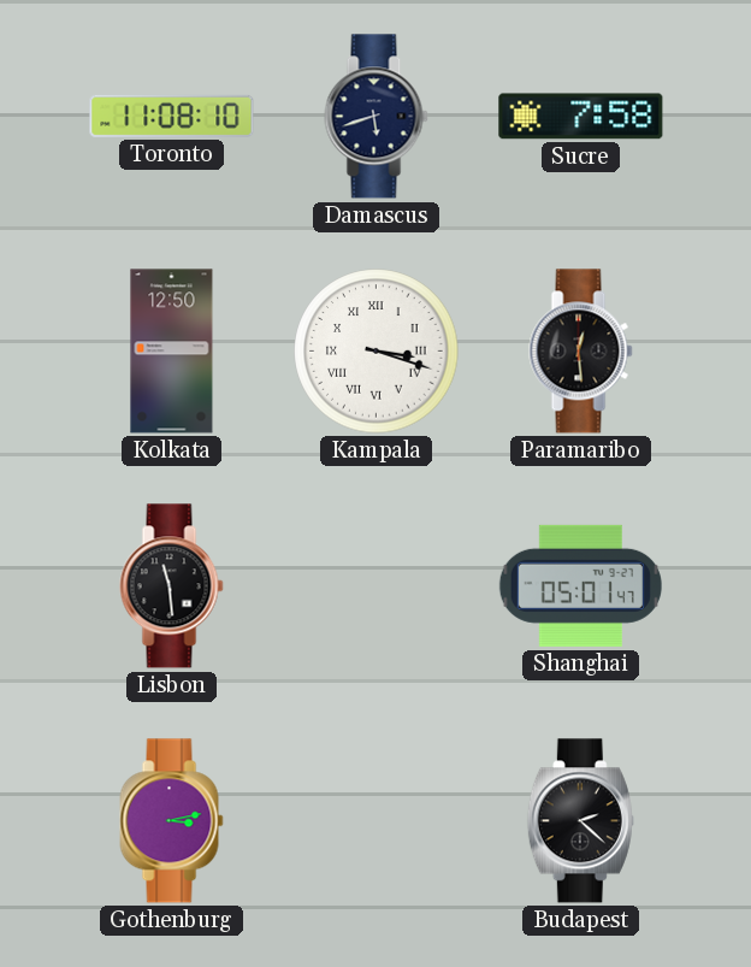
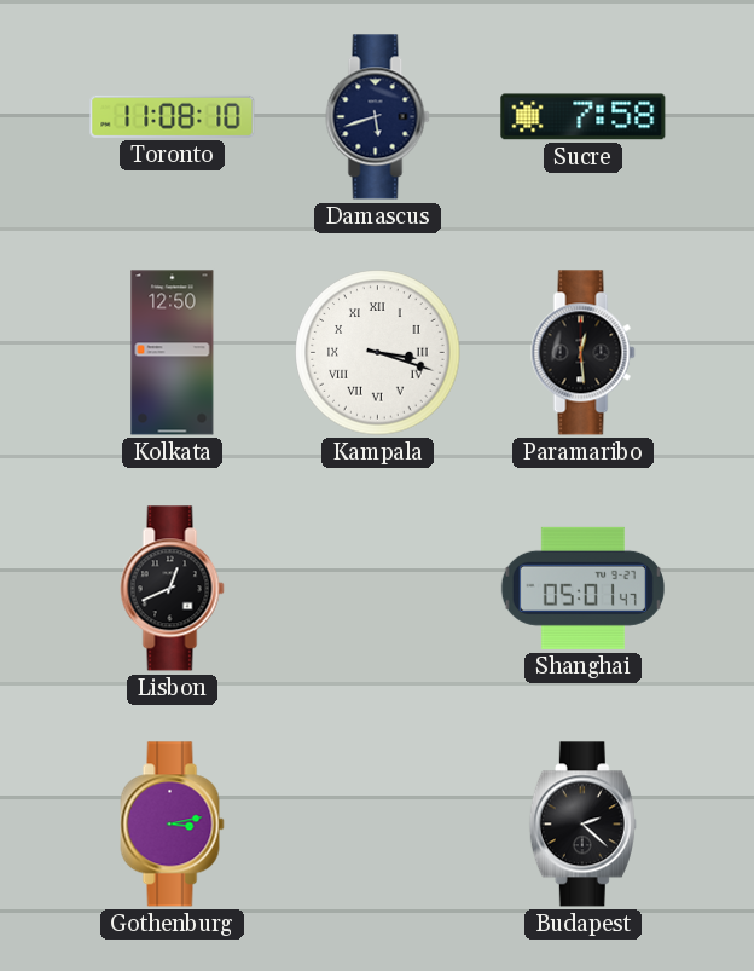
Lisbon: 11:29 -> 12:41 (173, 589)
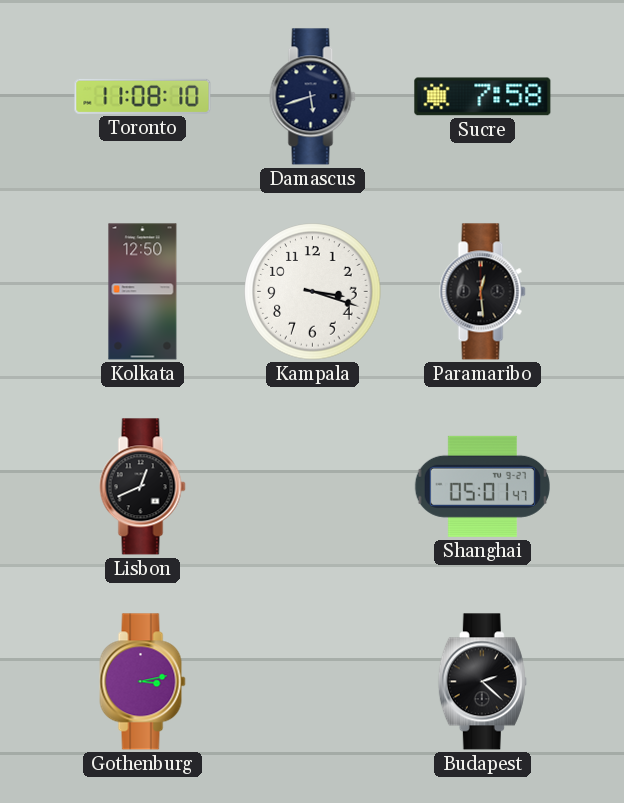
Kampala numerals: Roman -> Arabic (313, 292)
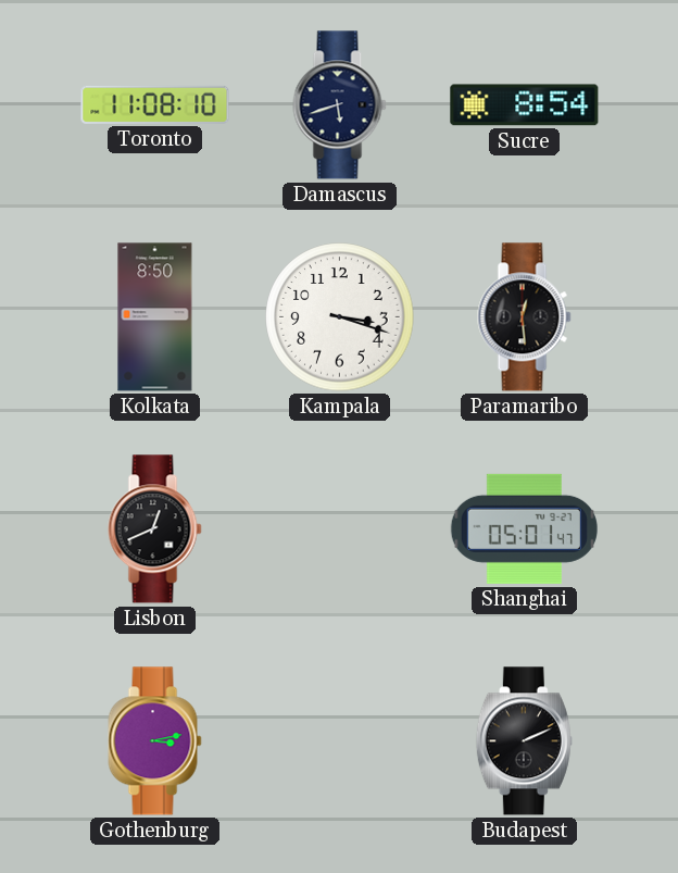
Sucre: 7:58 -> 8:54 (525, 105)
Kolkata: 12:50 -> 8:50 (155, 317)
Budapest: 2:22 -> 2:11 (524, 741)
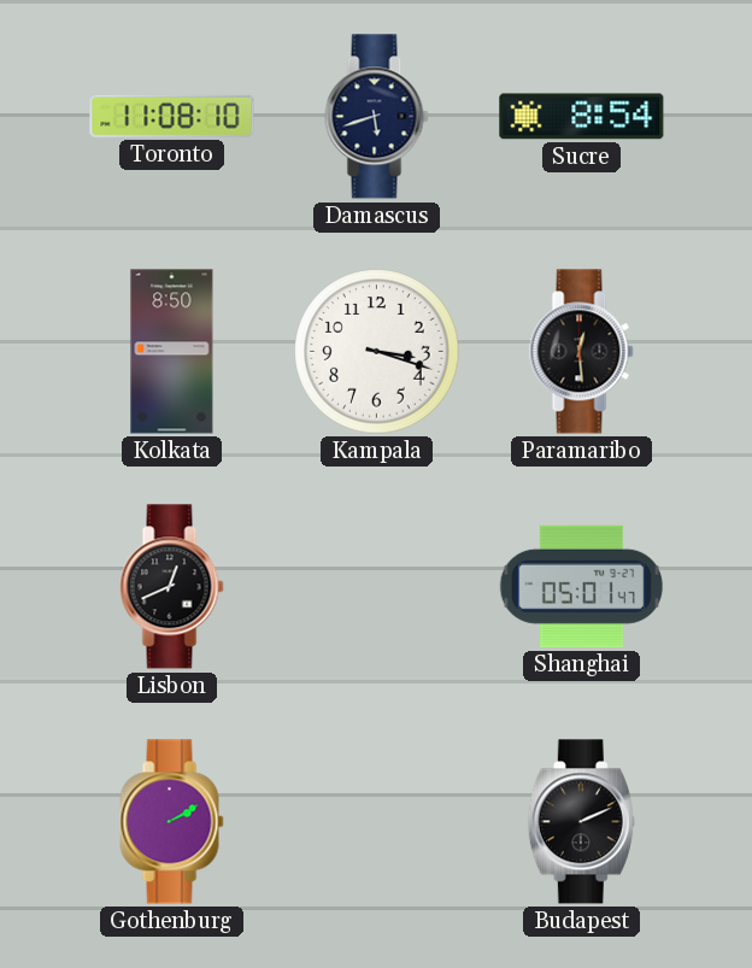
Gothenburg: 3:13 -> 2:10 (172, 822)
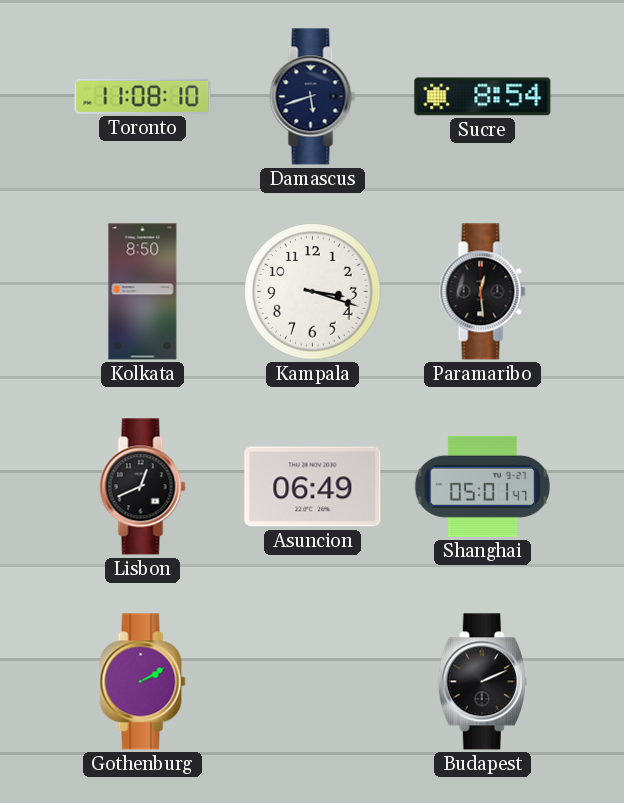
Asuncion: none -> 06:49 (313, 487)
